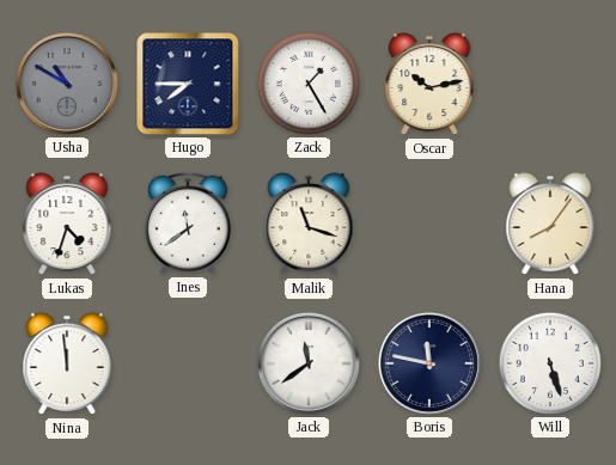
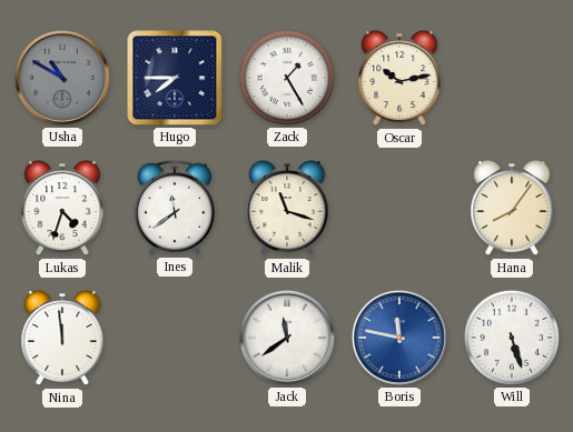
Boris dial: navy -> blue (399, 338)
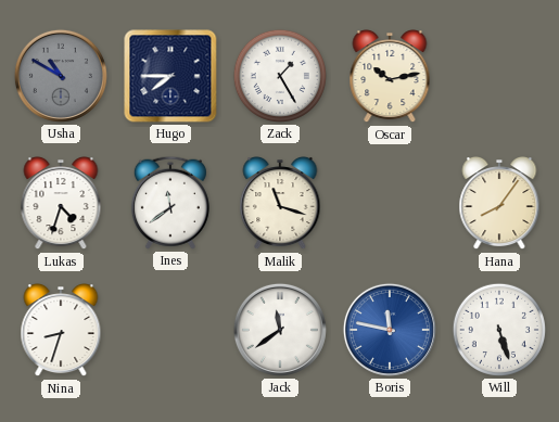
Nina: 11:59 -> 8:33 (61, 331)
